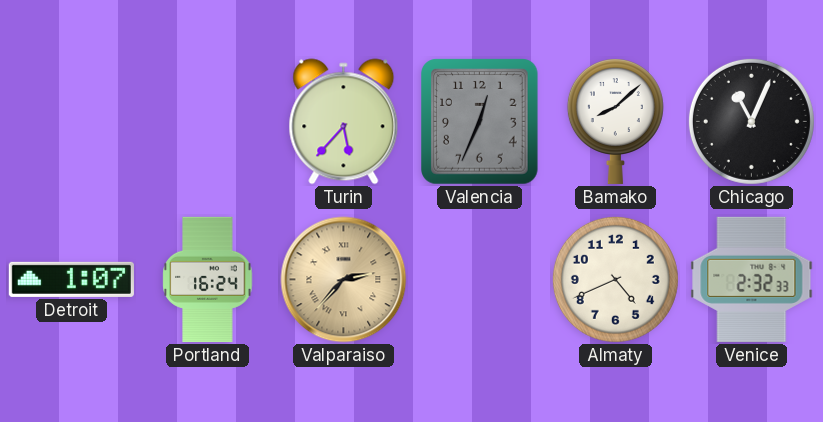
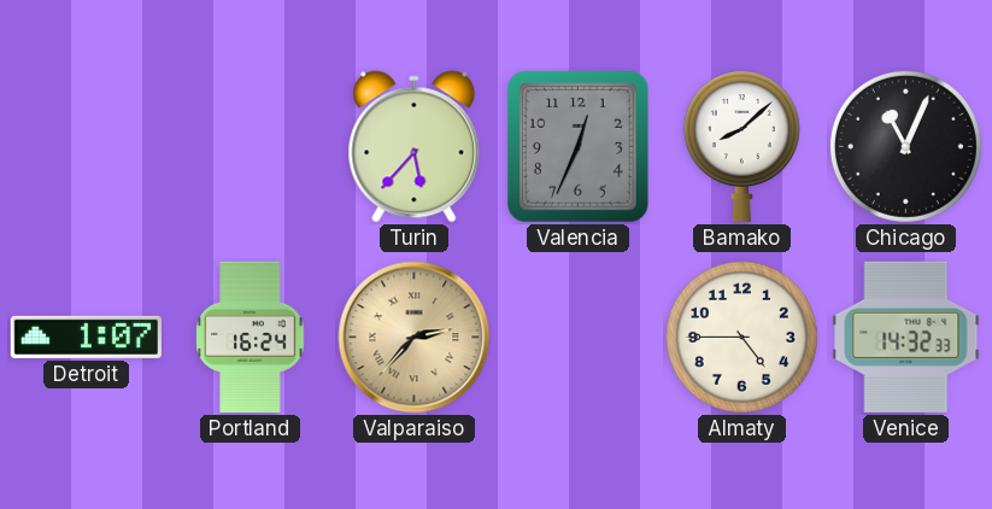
Almaty: 4:41 -> 4:45 (741, 337)
Venice: 2:32 -> 14:32 (906, 337)
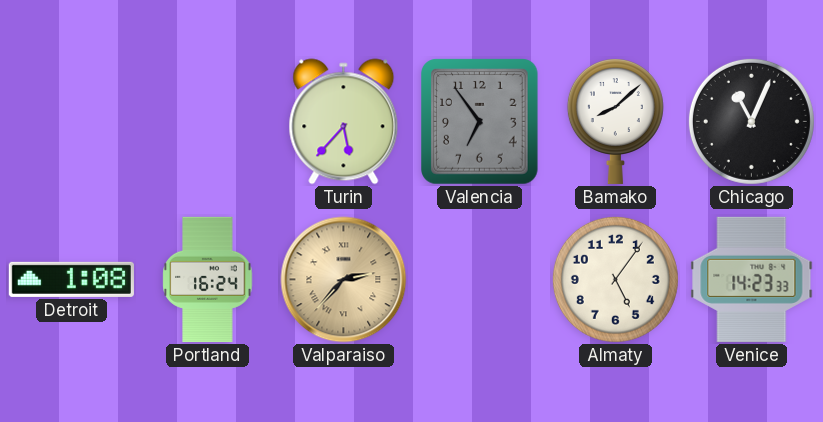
Valencia: 12:34 -> 6:54 (480, 122)
Detroit: 1:07 -> 1:08 (71, 279)
Almaty: 4:45 -> 5:06 (615, 279)
Venice: 14:32 -> 14:23 (752, 279)
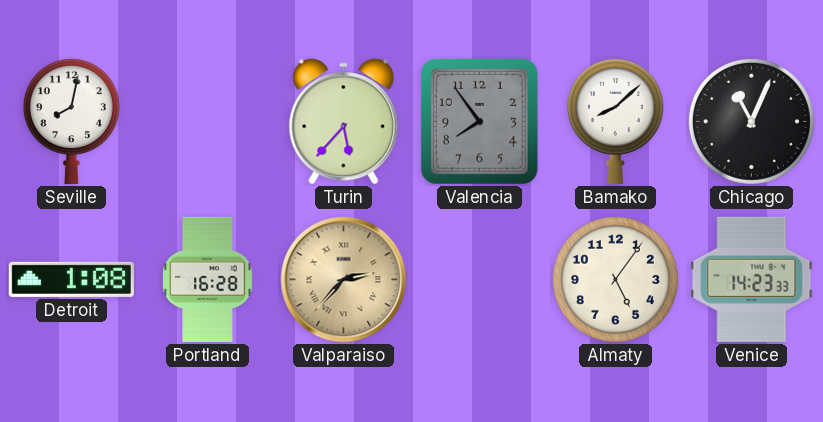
Seville: none -> 8:02 (71, 122)
Valencia: 6:54 -> 7:54 (480, 122)
Portland: 16:24 -> 16:28 (208, 279)
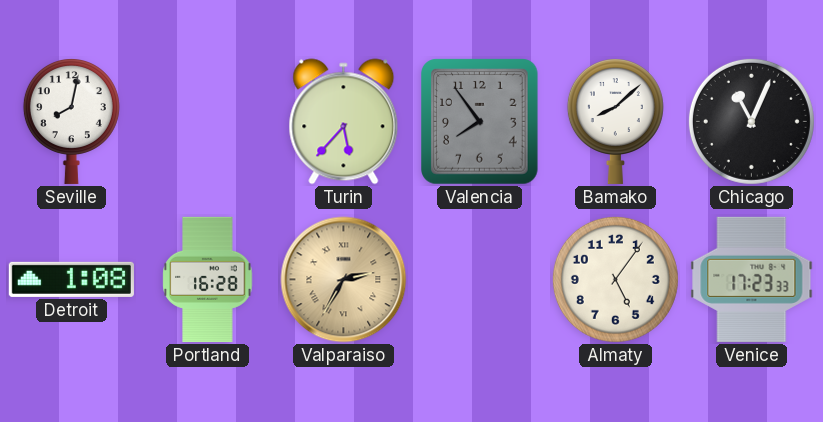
Valparaiso: 2:37 -> 2:35 (344, 280)
Venice: 14:23 -> 17:23 (752, 279)
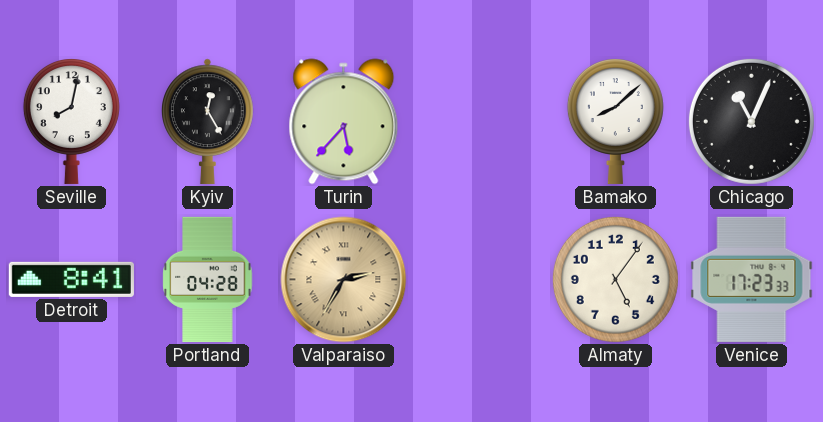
Kyiv: none -> 12:25 (208, 121)
Valencia: 7:54 -> none (480, 122)
Detroit: 1:08 -> 8:41 (71, 279)
Portland: 16:28 -> 04:28 (208, 279)
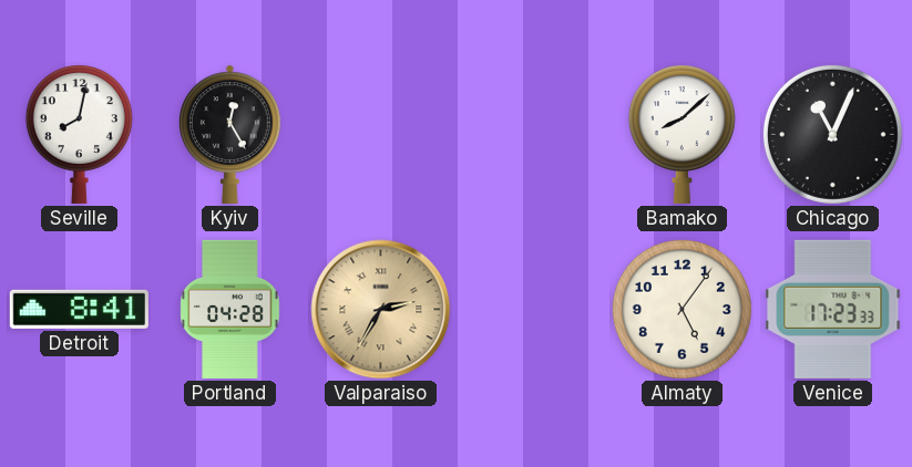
Turin: 5:37 -> none (344, 122)
